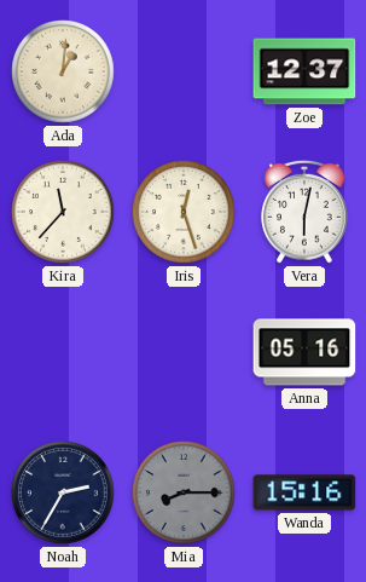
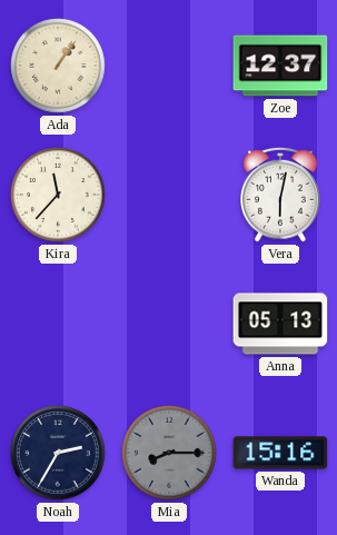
Ada: 1:01 -> 1:06 (59, 67)
Iris: 12:27 -> none (185, 213)
Anna: 05:16 -> 05:13 (280, 324)
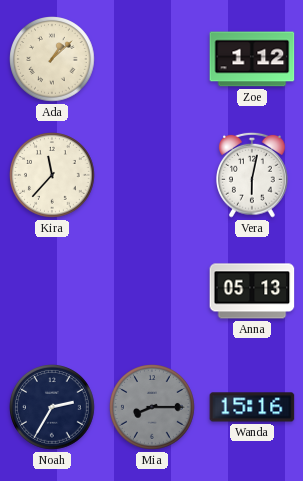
Ada: 1:06 -> 1:08 (53, 60)
Zoe: 12:37 -> 1:12 (252, 59)
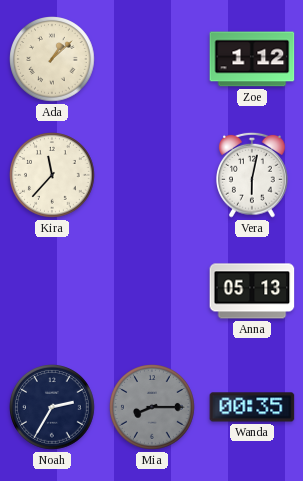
Wanda: 15:16 -> 00:35 (252, 407)
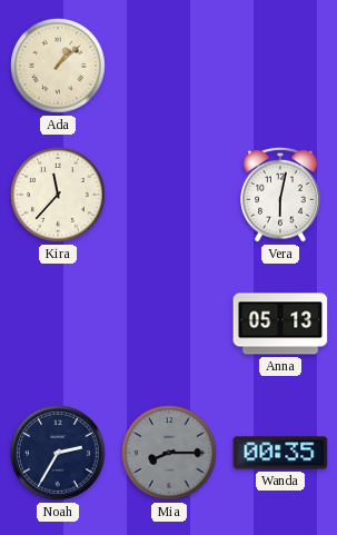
Zoe: 1:12 -> none (252, 59)
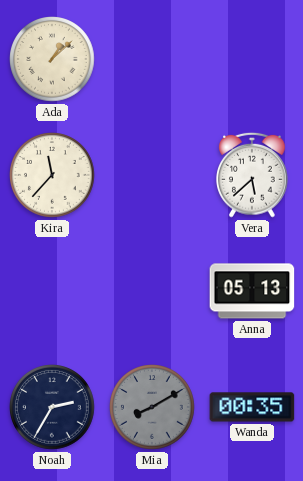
Vera: 6:02 -> 5:38 (253, 175)
Mia: 8:15 -> 8:10 (153, 408)
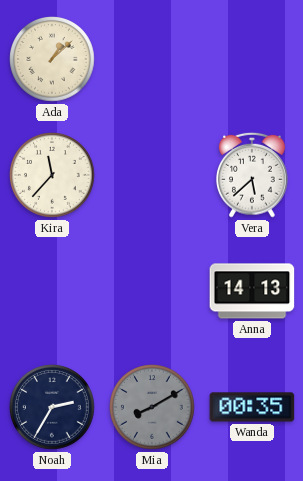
Anna: 05:13 -> 14:13 (252, 291)
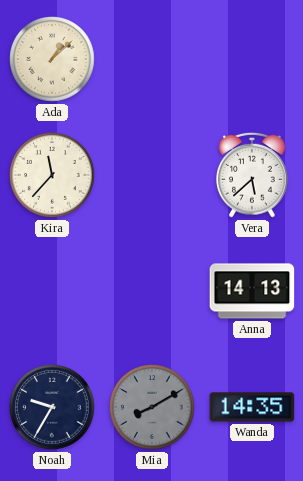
Noah: 2:35 -> 9:35 (53, 408)
Wanda: 00:35 -> 14:35 (252, 407)
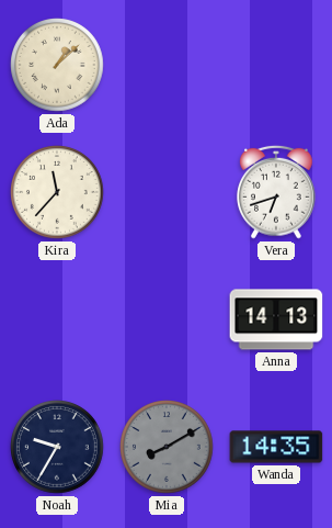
Vera: 5:38 -> 6:42 (277, 192)
